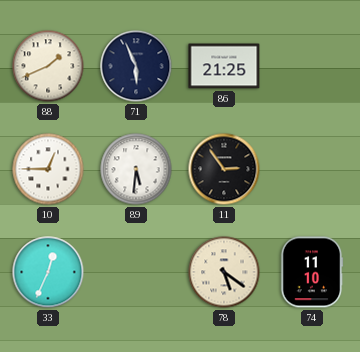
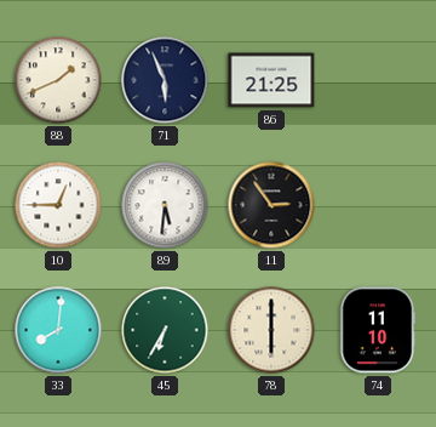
33: 12:34 -> 8:01 (58, 330)
45: none -> 6:35 (165, 330)
78: 5:21 -> 6:00 (271, 330)
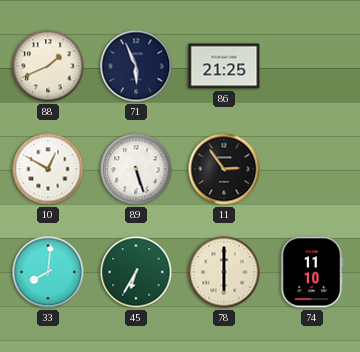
10: 12:45 -> 12:50 (48, 169)
89: 5:31 -> 5:27 (136, 169)
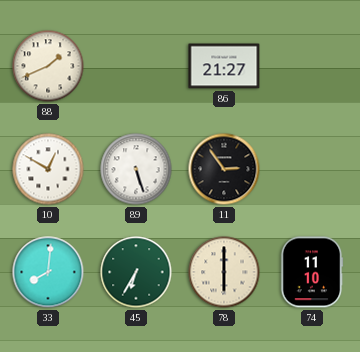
71: 5:56 -> none (136, 66)
86: 21:25 -> 21:27 (224, 66)
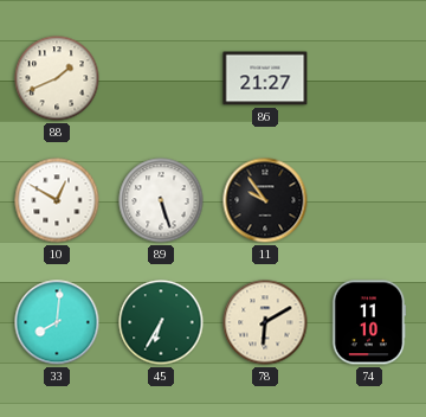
11: 2:54 -> 9:54 (265, 200)
78: 6:00 -> 6:10 (265, 322)
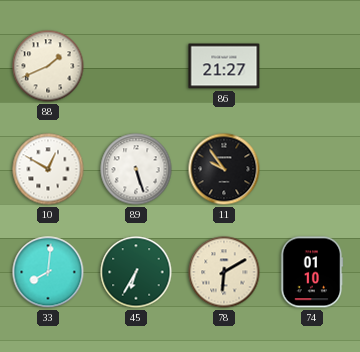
74: 11:10 -> 01:10 (312, 272)
